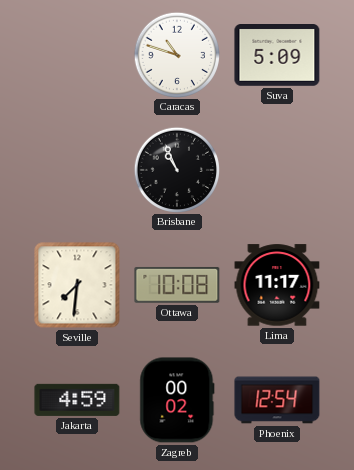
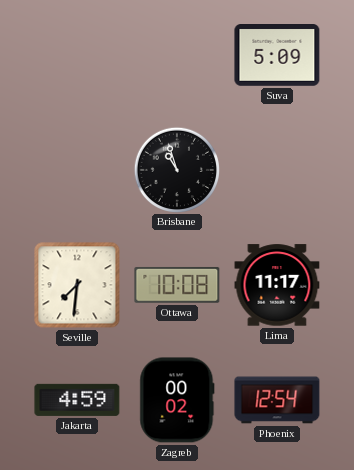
Caracas: 10:48 -> none (176, 54)
Brisbane: 10:56 -> 10:57 (176, 169)
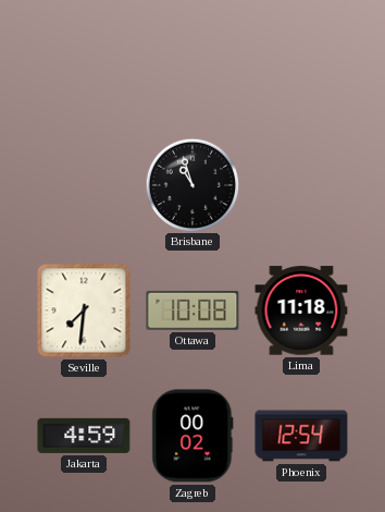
Suva: 5:09 -> none (277, 56)
Lima: 11:17 -> 11:18 (301, 310)
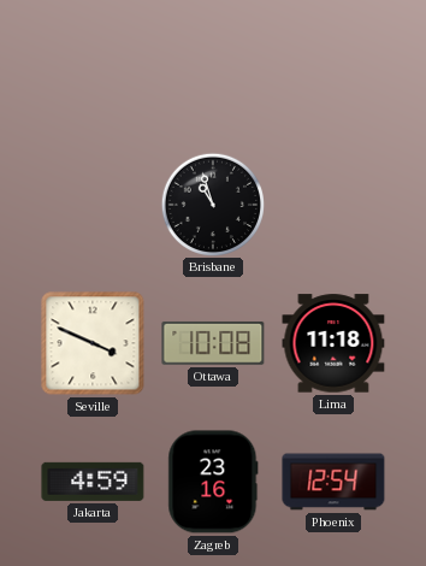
Seville: 7:31 -> 3:49 (93, 343)
Zagreb: 00:02 -> 23:16 (213, 482)
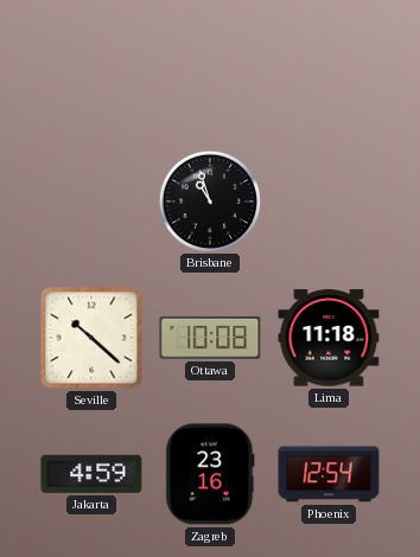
Seville: 3:49 -> 10:22 (91, 338)
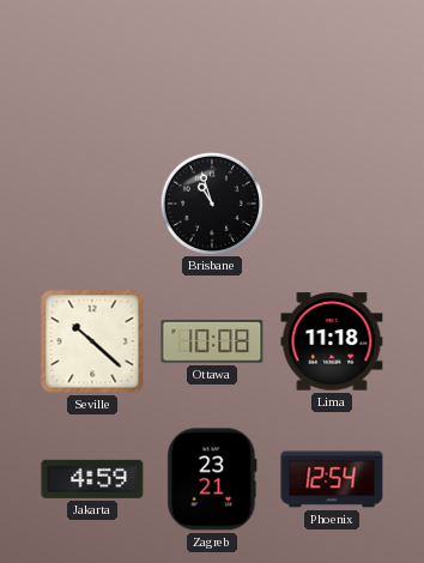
Zagreb: 23:16 -> 23:21 (212, 479)
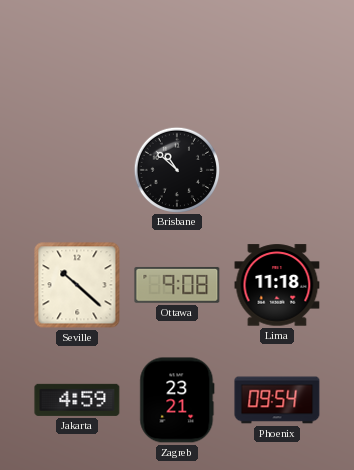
Brisbane: 10:57 -> 10:52 (176, 169)
Ottawa: 10:08 -> 9:08 (177, 285)
Phoenix: 12:54 -> 09:54 (277, 400)
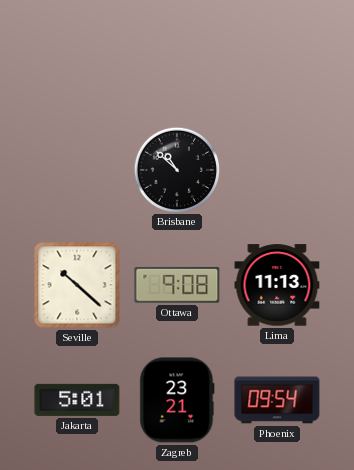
Lima: 11:18 -> 11:13 (277, 285)
Jakarta: 4:59 -> 5:01 (77, 400)
